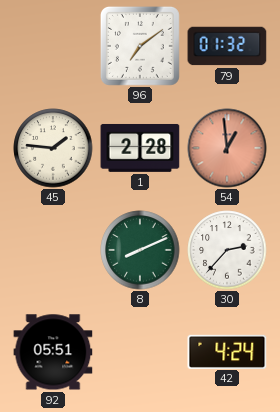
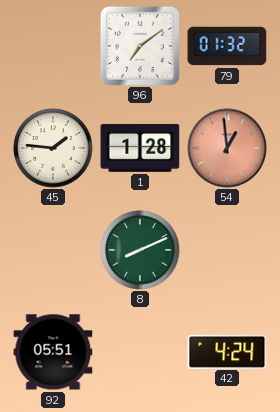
1: 2:28 -> 1:28 (140, 148)
30: 2:37 -> none (227, 250)
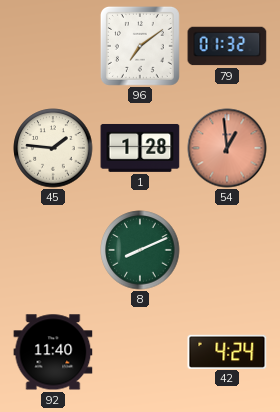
92: 05:51 -> 11:40 (53, 352)
